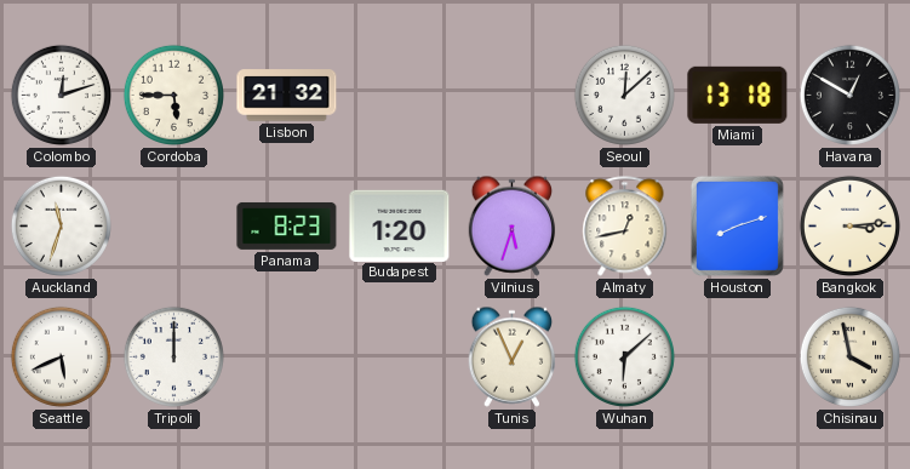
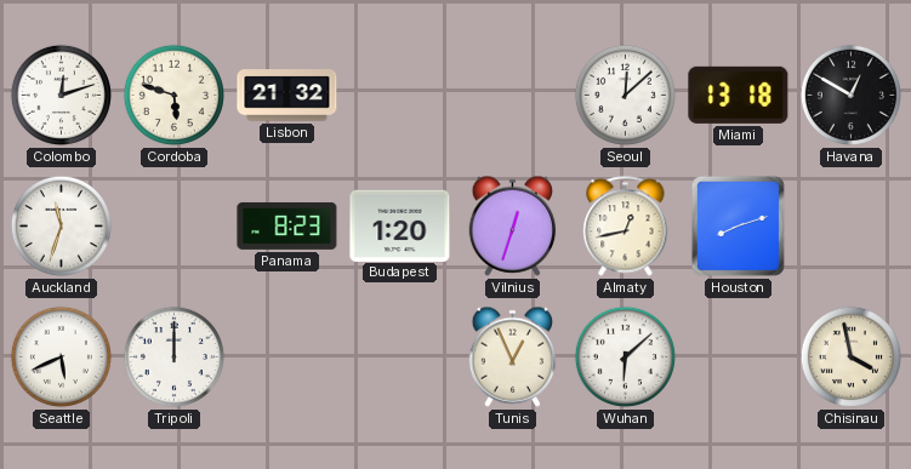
Cordoba: 5:45 -> 5:48 (173, 95)
Vilnius: 5:33 -> 12:33 (513, 225)
Bangkok: 3:14 -> none (849, 225)
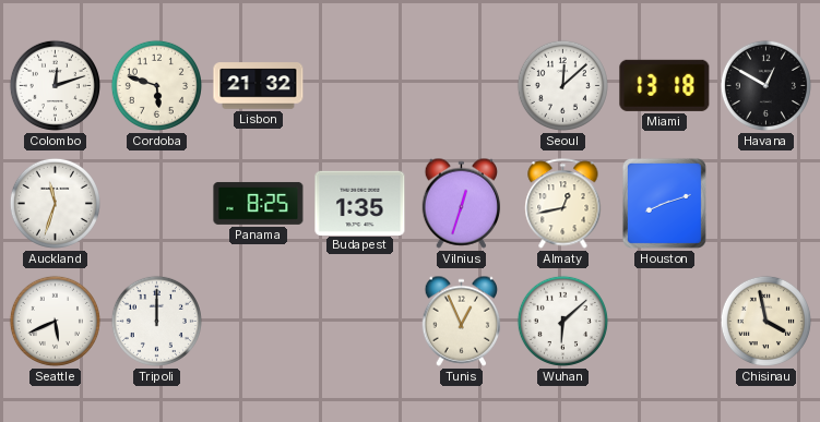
Panama: 8:23 -> 8:25 (259, 203)
Budapest: 1:20 -> 1:35 (360, 203)
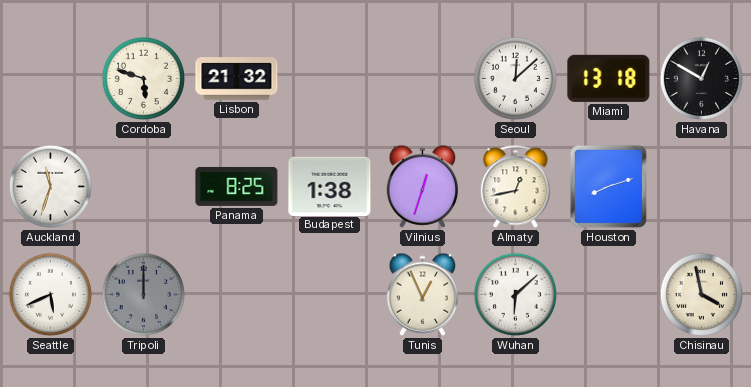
Colombo: 12:12 -> none (55, 85)
Budapest: 1:35 -> 1:38 (330, 186)
Tripoli dial: white -> grey (143, 294)
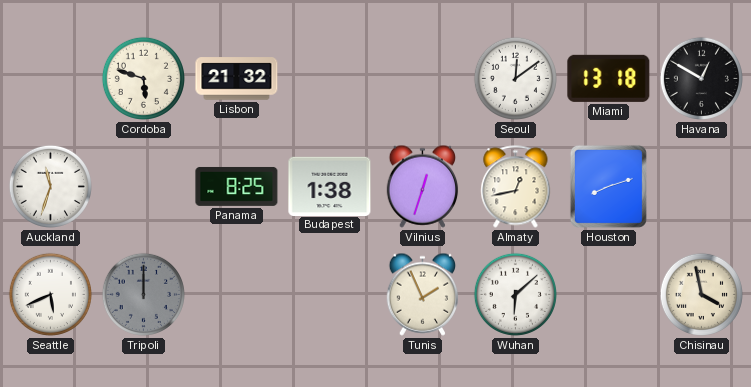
Seoul: 12:08 -> 12:09 (515, 78)
Tunis: 12:56 -> 1:56 (423, 294)
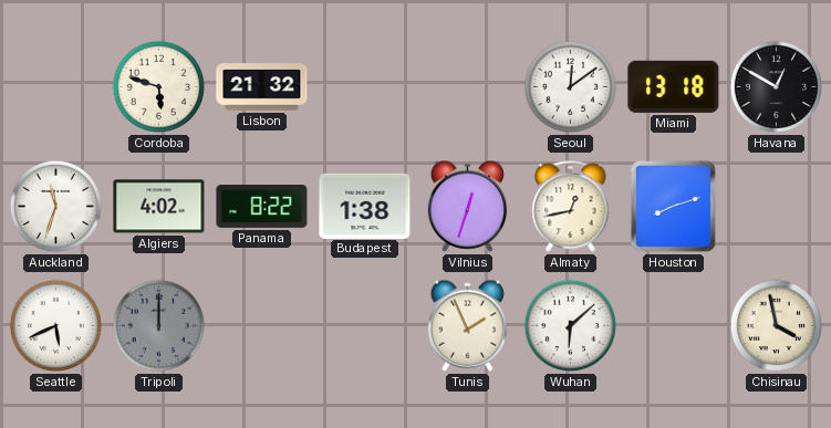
Algiers: none -> 4:02 (159, 207)
Panama: 8:25 -> 8:22 (262, 206)
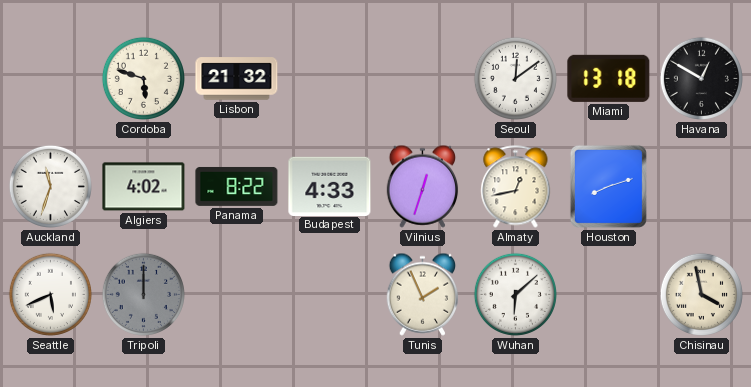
Budapest: 1:38 -> 4:33 (330, 186)
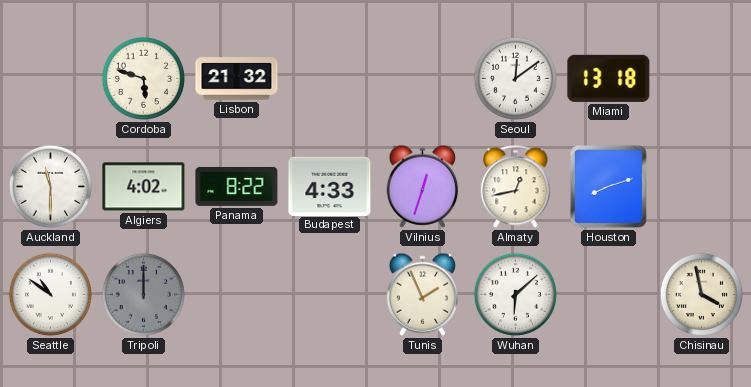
Havana: 12:50 -> none (701, 78)
Auckland: 11:33 -> 11:30 (50, 186)
Seattle: 5:41 -> 10:51 (50, 294)
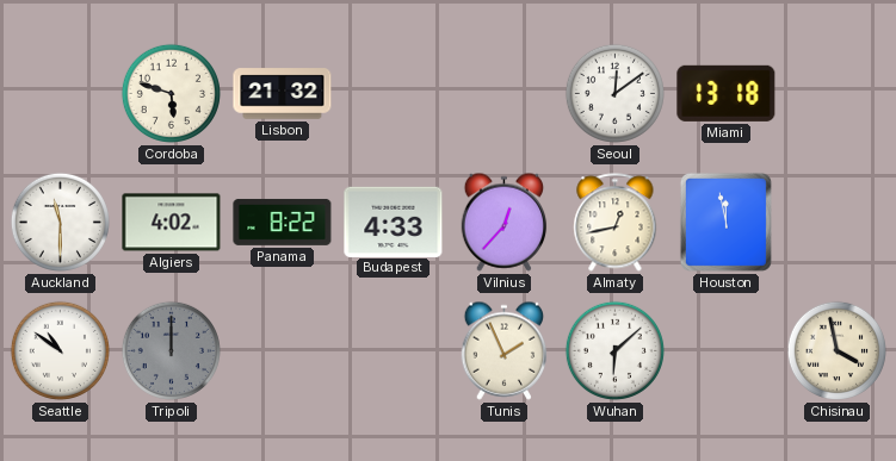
Vilnius: 12:33 -> 12:37 (505, 222)
Houston: 8:12 -> 11:58 (725, 222)
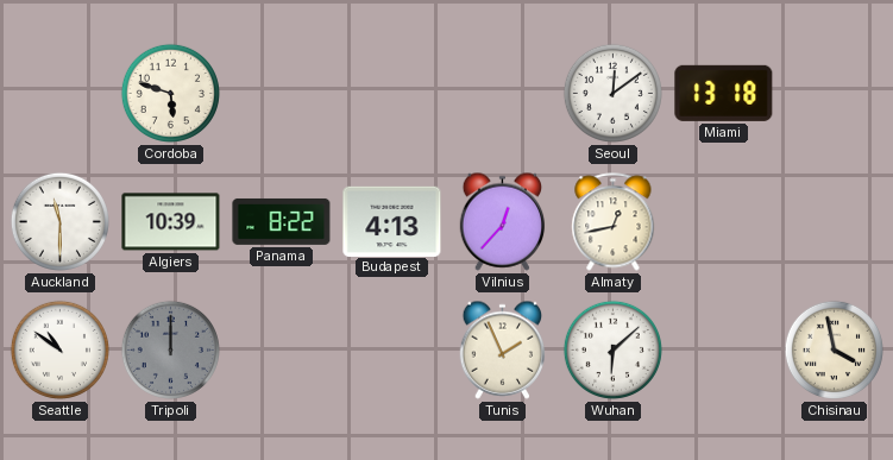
Lisbon: 21:32 -> none (283, 94)
Algiers: 4:02 -> 10:39 (171, 222)
Budapest: 4:33 -> 4:13 (392, 221)
Houston: 11:58 -> none (725, 222)
